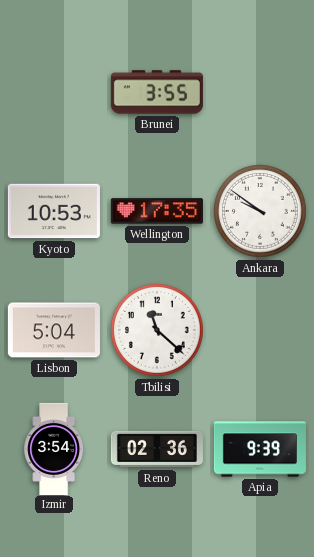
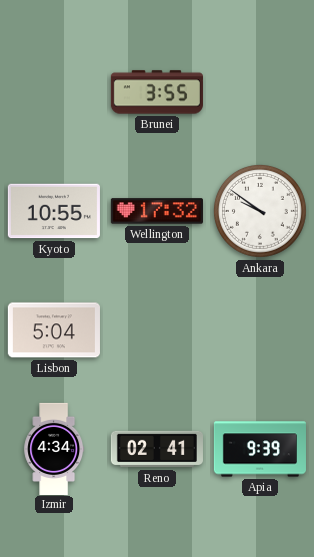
Kyoto: 10:53 -> 10:55 (54, 211)
Wellington: 17:35 -> 17:32 (157, 211)
Tbilisi: 11:22 -> none (157, 330)
Izmir: 3:54 -> 4:34 (54, 448)
Reno: 02:36 -> 02:41 (157, 449)
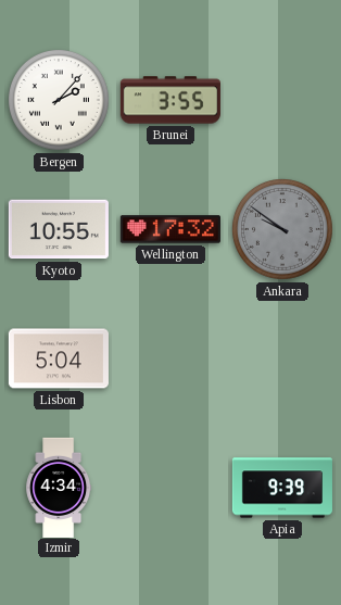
Bergen: none -> 2:07 (59, 100)
Ankara dial: white -> grey (282, 229)
Reno: 02:41 -> none (157, 449)
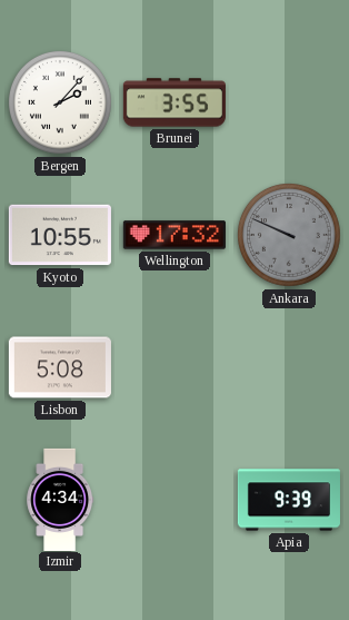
Ankara: 9:51 -> 9:49 (289, 235)
Lisbon: 5:04 -> 5:08 (60, 367)
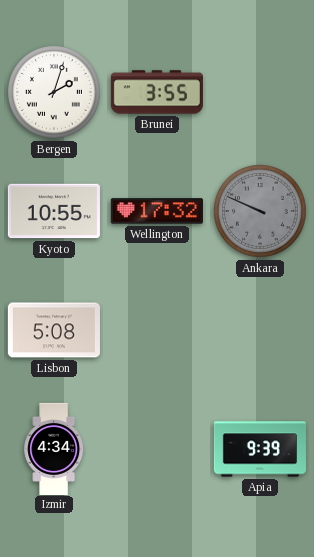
Bergen: 2:07 -> 2:03 (54, 92)
